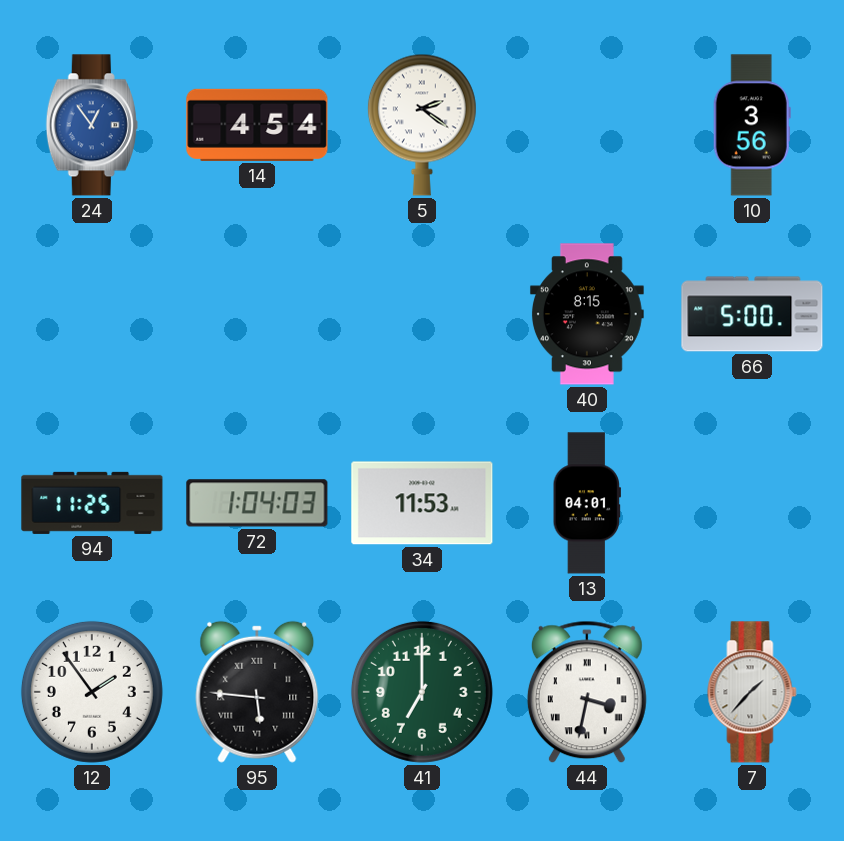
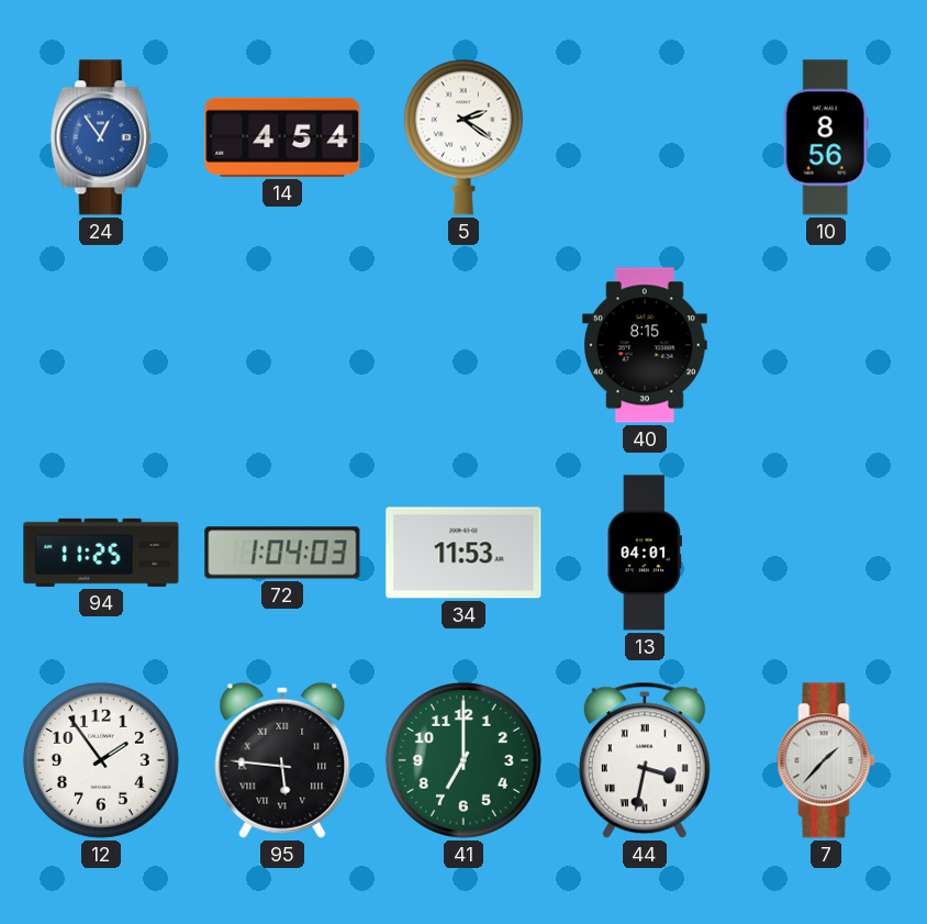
10: 3:56 -> 8:56 (826, 137)
66: 5:00 -> none (752, 314)
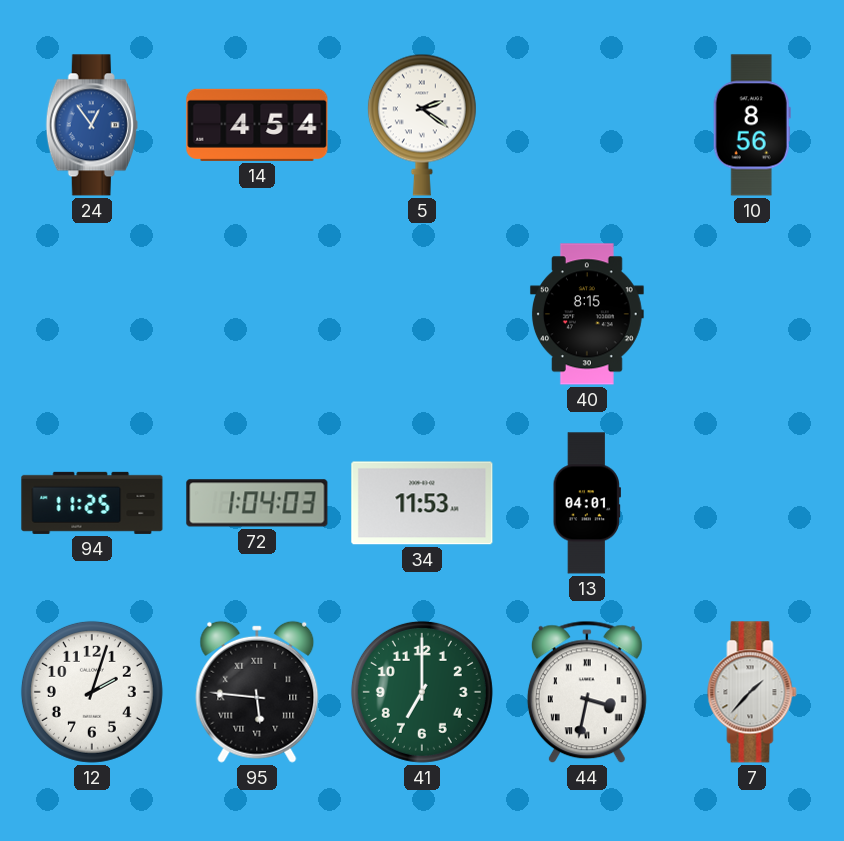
12: 1:54 -> 2:03 (92, 692)
